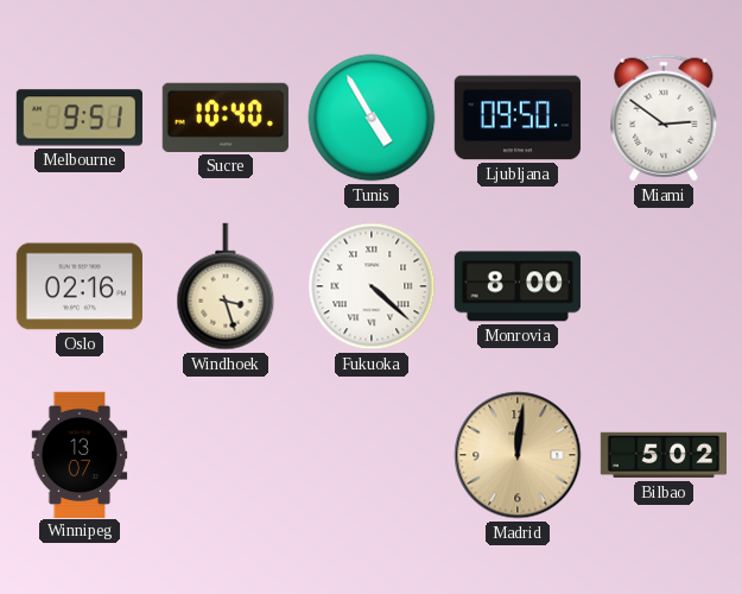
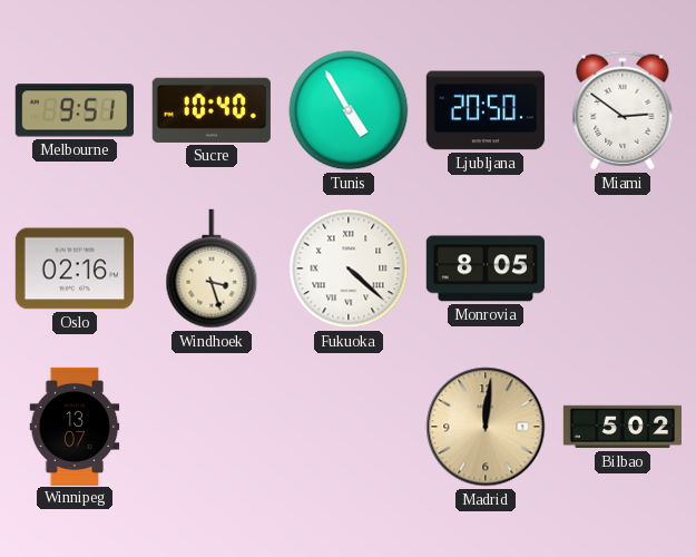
Ljubljana: 09:50 -> 20:50 (486, 110)
Monrovia: 8:00 -> 8:05 (486, 268)
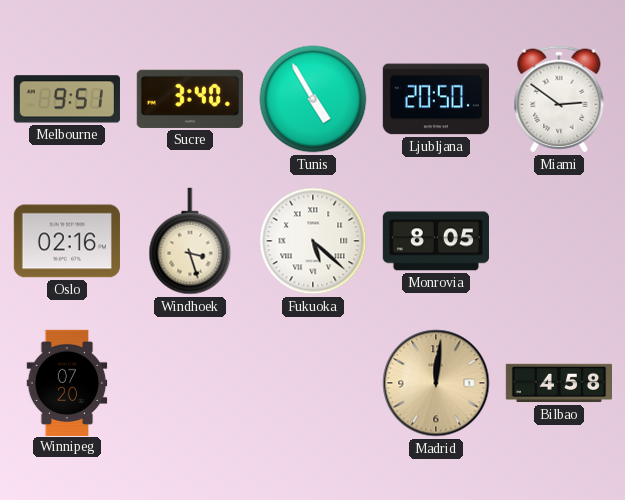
Sucre: 10:40 -> 3:40 (190, 99)
Fukuoka: 4:22 -> 5:22 (313, 241)
Winnipeg: 13:07 -> 07:20 (67, 382)
Bilbao: 5:02 -> 4:58 (558, 383)
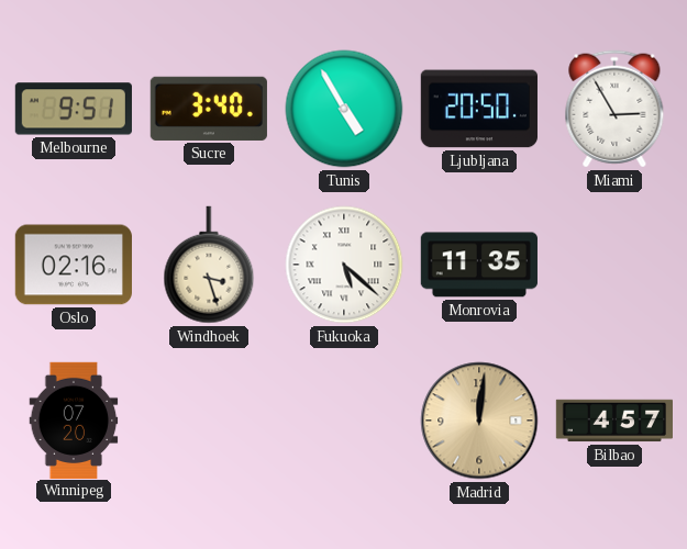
Miami: 2:51 -> 2:55 (614, 109)
Monrovia: 8:05 -> 11:35 (479, 265)
Bilbao: 4:58 -> 4:57 (613, 421)
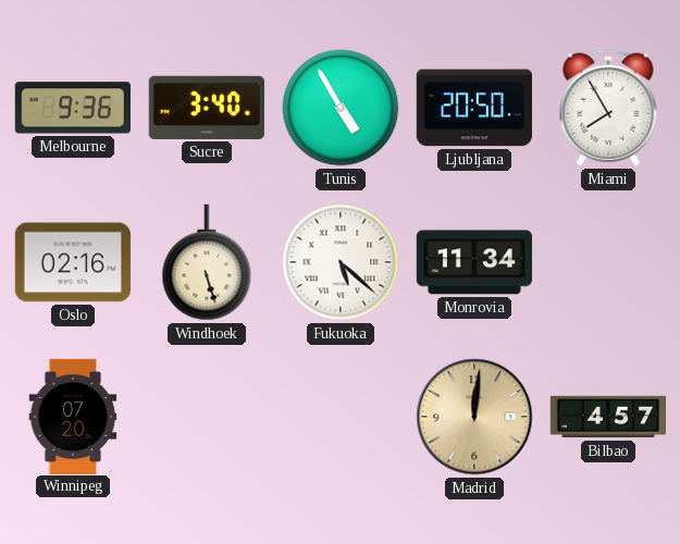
Melbourne: 9:51 -> 9:36 (73, 108)
Miami: 2:55 -> 7:55 (608, 108)
Windhoek: 3:27 -> 5:27 (207, 262)
Monrovia: 11:35 -> 11:34 (474, 262)
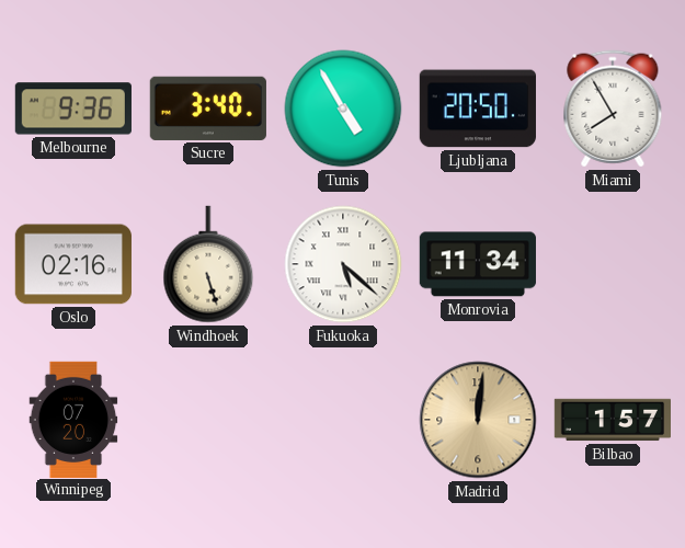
Bilbao: 4:57 -> 1:57 (612, 420)
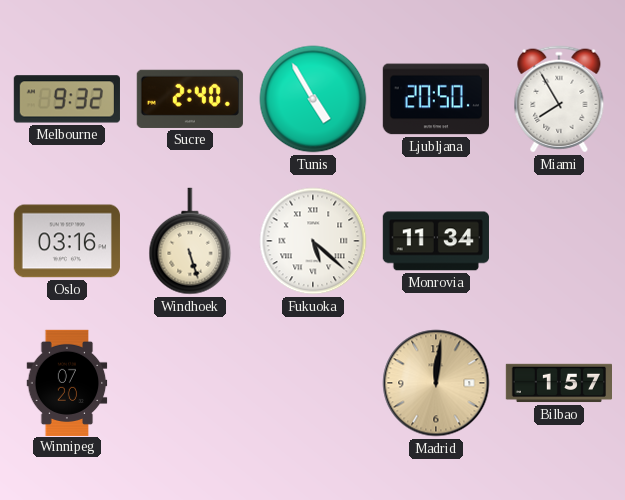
Melbourne: 9:36 -> 9:32 (67, 99)
Sucre: 3:40 -> 2:40 (190, 99)
Oslo: 02:16 -> 03:16 (66, 241)
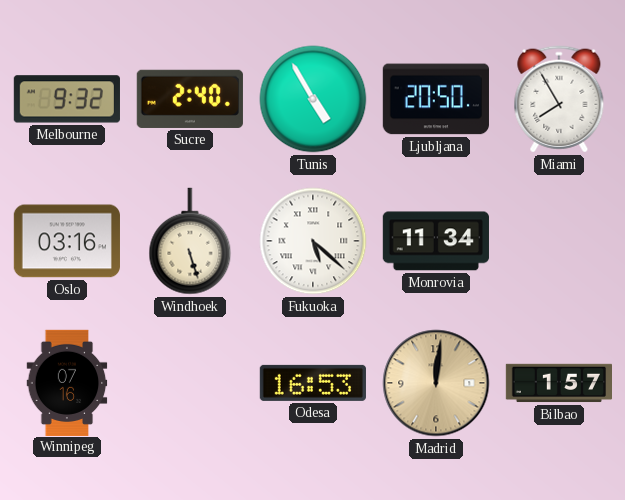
Winnipeg: 07:20 -> 07:16 (67, 382)
Odesa: none -> 16:53 (313, 383)
